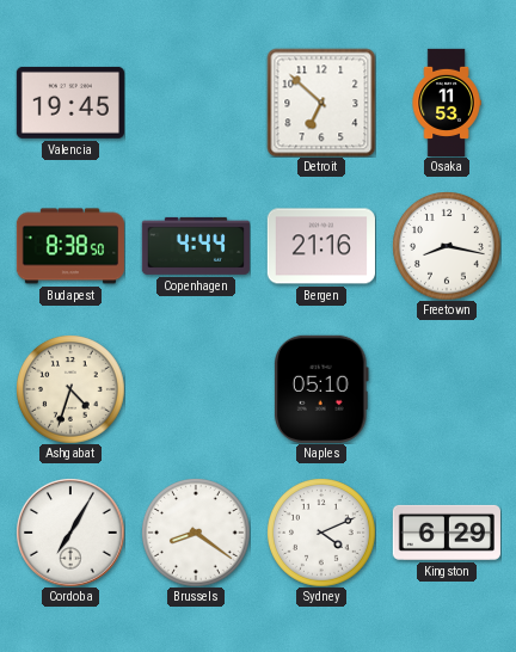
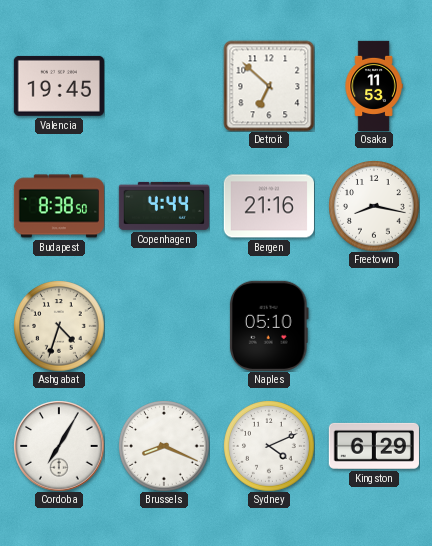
Brussels: 8:21 -> 8:19 (164, 446)
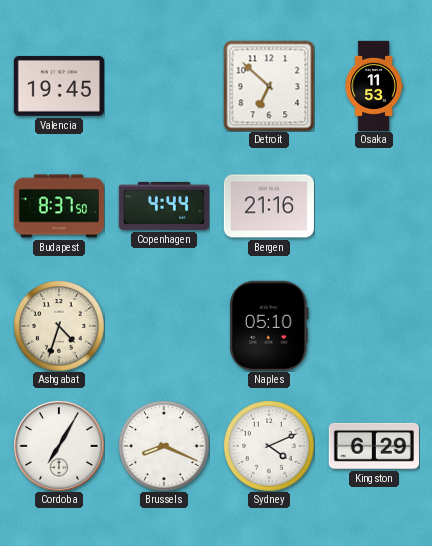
Budapest: 8:38 -> 8:37 (59, 206)
Freetown: 8:17 -> none (374, 206)
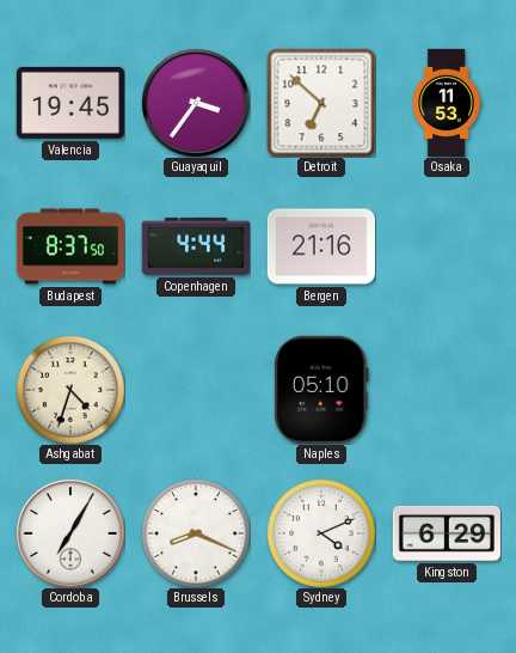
Guayaquil: none -> 3:36 (196, 103)
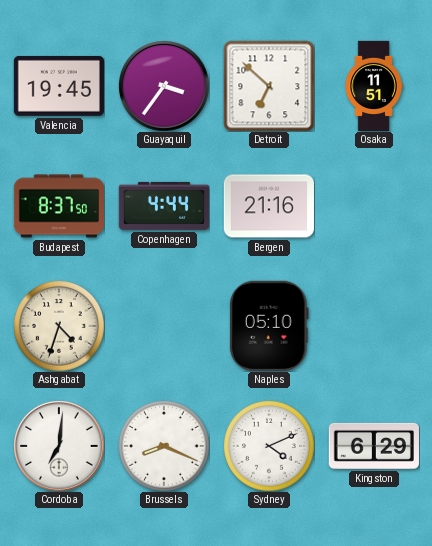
Osaka: 11:53 -> 11:51 (374, 85)
Cordoba: 7:05 -> 7:01 (59, 446)
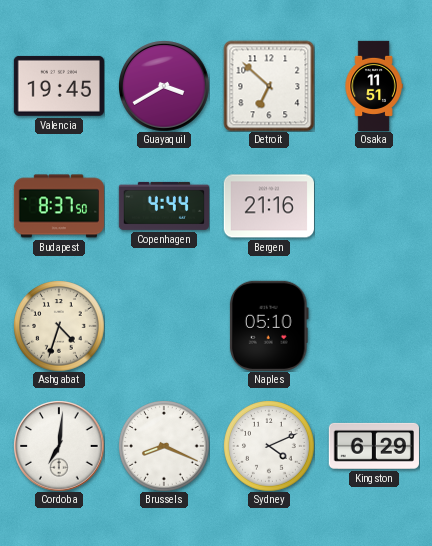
Guayaquil: 3:36 -> 3:40 (164, 86)
